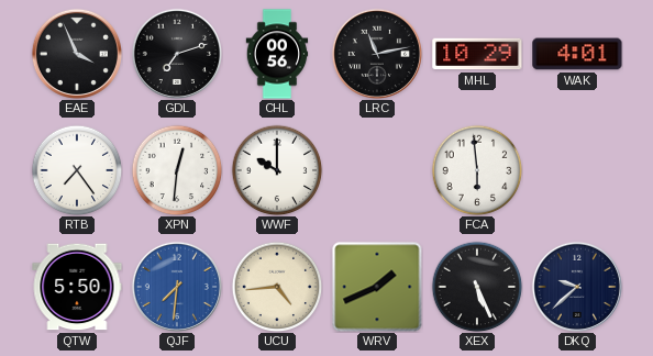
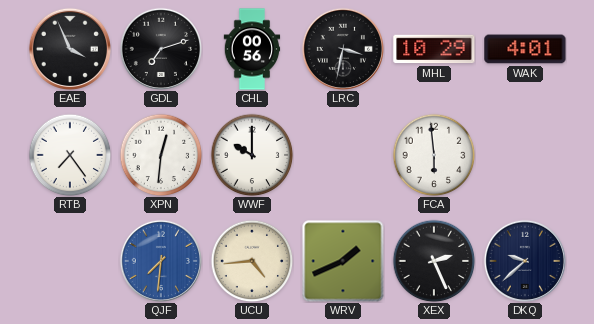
LRC: 11:13 -> 3:32 (343, 49)
QTW: 5:50 -> none (77, 287)
XEX: 5:26 -> 2:26 (434, 261)
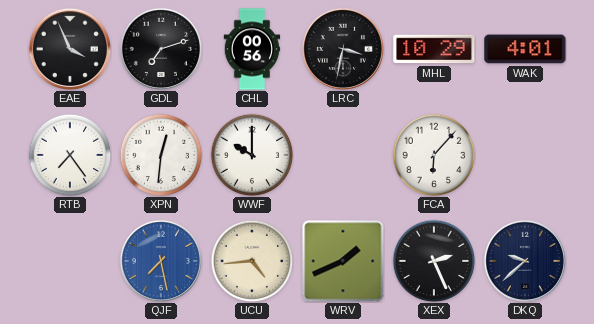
FCA: 5:59 -> 6:07 (434, 155)
QJF: 7:31 -> 7:28 (161, 261)
